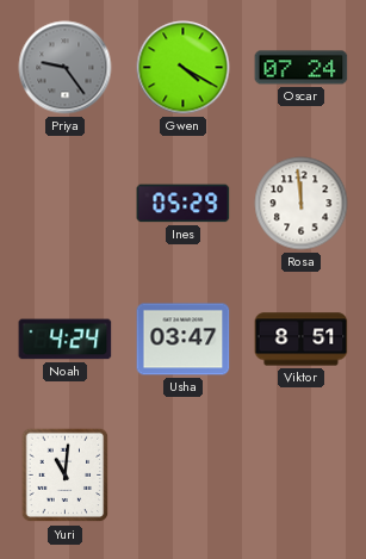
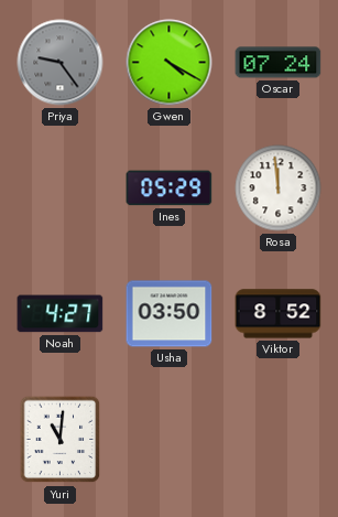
Noah: 4:24 -> 4:27 (61, 314)
Usha: 03:47 -> 03:50 (170, 314)
Viktor: 8:51 -> 8:52 (279, 314)
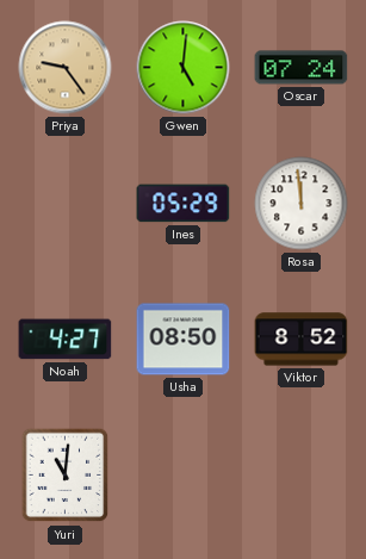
Priya dial: grey -> champagne (66, 68)
Gwen: 4:20 -> 5:01 (184, 68)
Usha: 03:50 -> 08:50 (184, 340)
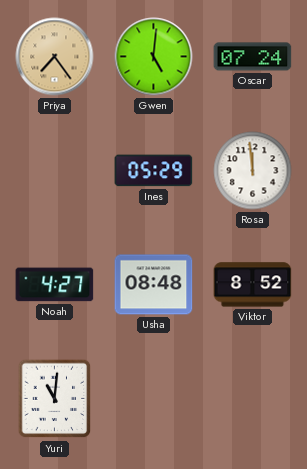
Priya: 9:24 -> 7:24 (55, 57)
Usha: 08:50 -> 08:48 (154, 285)
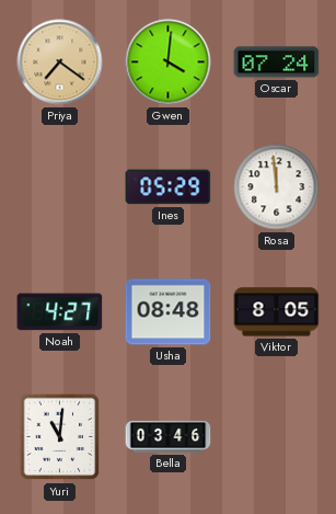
Priya: 7:24 -> 7:21 (60, 62)
Gwen: 5:01 -> 4:01 (169, 62)
Viktor: 8:52 -> 8:05 (277, 312)
Bella: none -> 03:46 (169, 436)
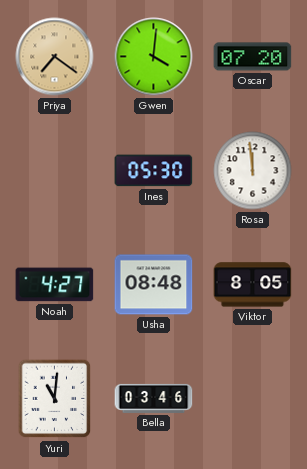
Oscar: 07:24 -> 07:20 (253, 57)
Ines: 05:29 -> 05:30 (154, 171)
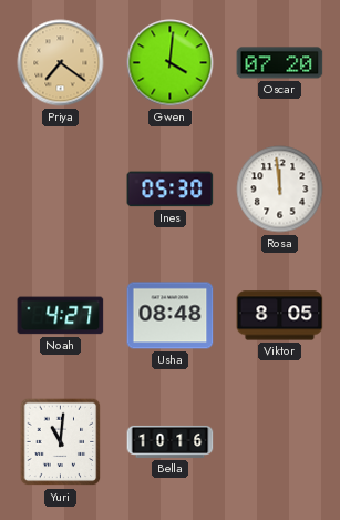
Bella: 03:46 -> 10:16 (171, 441)
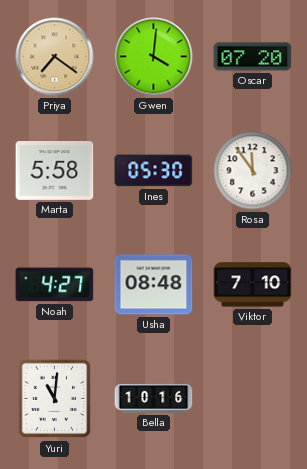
Marta: none -> 5:58 (55, 171)
Rosa: 11:59 -> 11:54 (253, 171)
Viktor: 8:05 -> 7:10 (253, 285)
